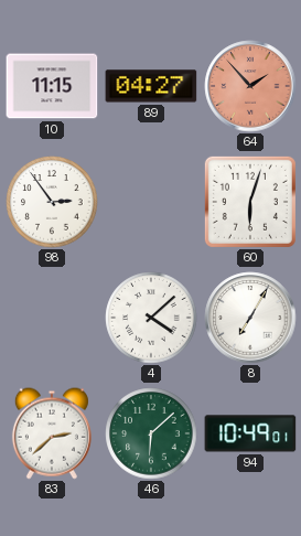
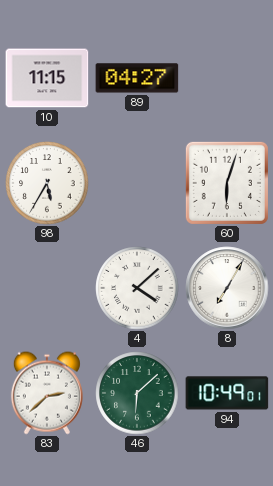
64: 1:53 -> none (250, 86)
98: 2:54 -> 5:35 (47, 183)
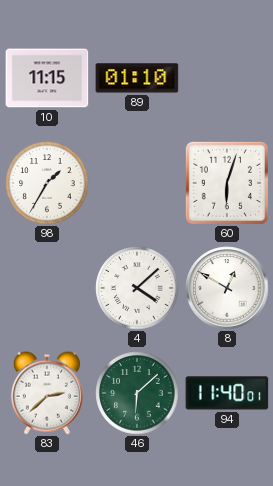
89: 04:27 -> 01:10 (137, 78)
98: 5:35 -> 1:35 (47, 183)
8: 7:05 -> 12:50 (227, 288)
94: 10:49 -> 11:40 (227, 393)
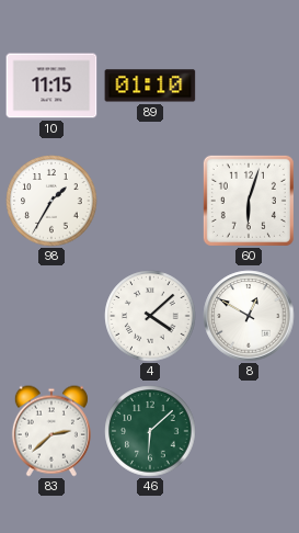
94: 11:40 -> none (227, 393)
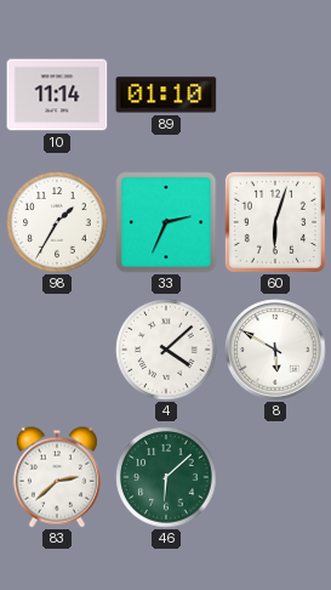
10: 11:15 -> 11:14 (57, 95)
33: none -> 2:34 (166, 222)
8: 12:50 -> 5:50 (275, 350)
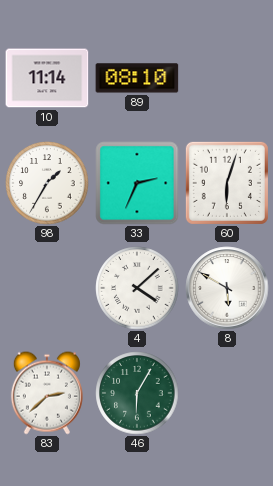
89: 01:10 -> 08:10 (137, 78)
46: 6:08 -> 6:05 (137, 393)
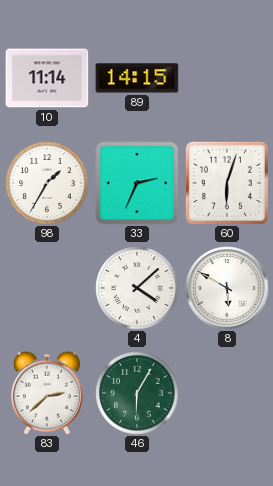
89: 08:10 -> 14:15 (137, 78)
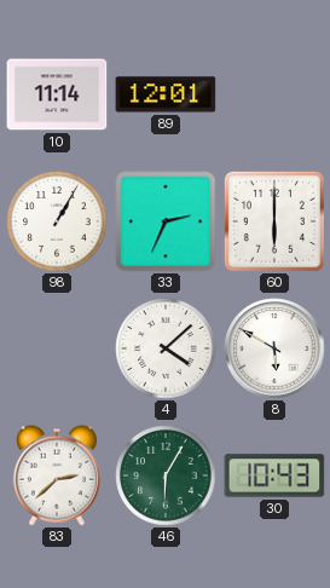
89: 14:15 -> 12:01 (166, 94)
98: 1:35 -> 1:05 (57, 221)
60: 6:03 -> 6:00 (274, 221)
30: none -> 10:43 (274, 475)
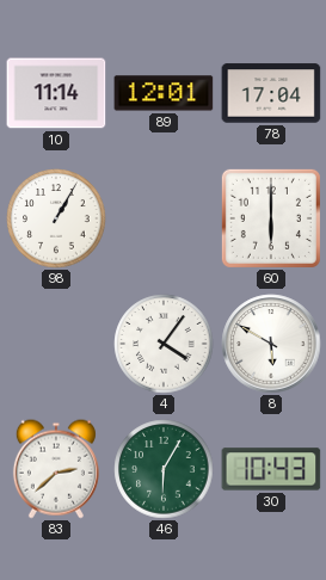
78: none -> 17:04 (271, 93)
33: 2:34 -> none (166, 221)
4: 4:08 -> 4:06 (164, 344)
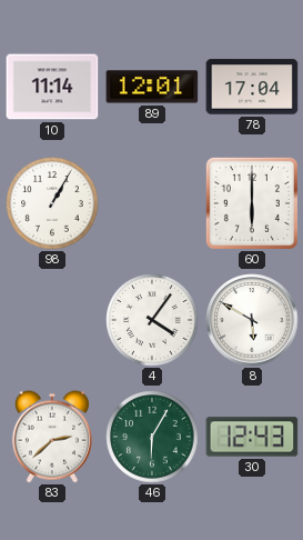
30: 10:43 -> 12:43 (252, 437)
